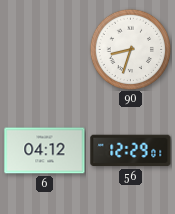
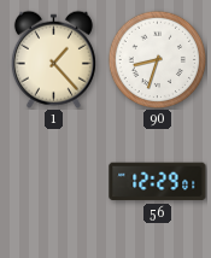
1: none -> 1:23 (53, 59)
6: 04:12 -> none (45, 151)
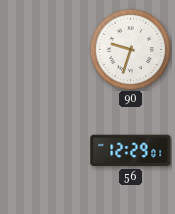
1: 1:23 -> none (53, 59)
90: 8:33 -> 9:33 (130, 49)
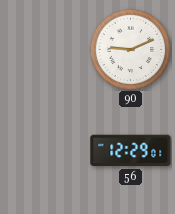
90: 9:33 -> 9:11 (130, 49)
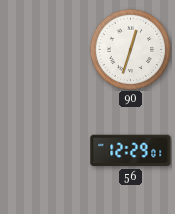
90: 9:11 -> 12:33 (130, 49)
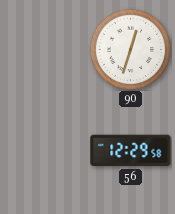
56: 12:29:01 -> 12:29:58 (131, 151)
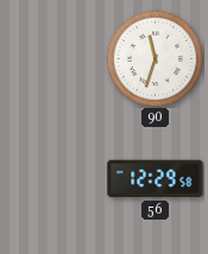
90: 12:33 -> 11:33 (155, 58)
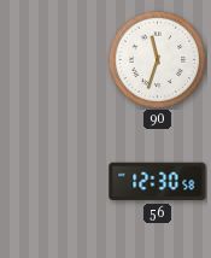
56: 12:29 -> 12:30 (158, 182)
